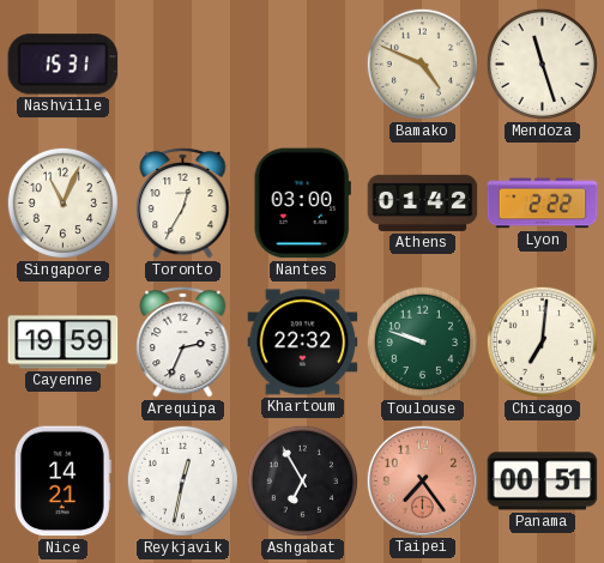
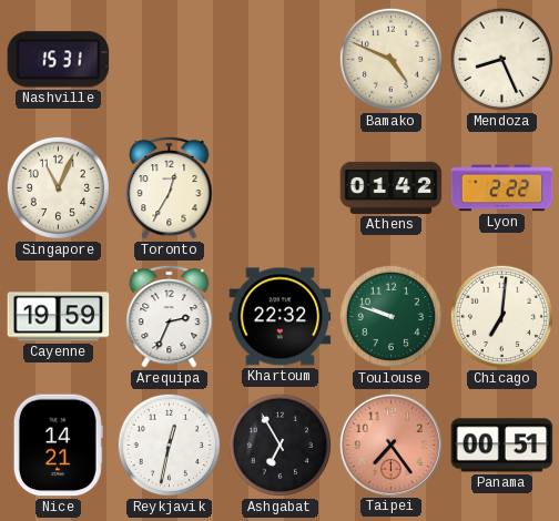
Mendoza: 11:27 -> 8:26 (501, 59)
Nantes: 03:00 -> none (302, 204)
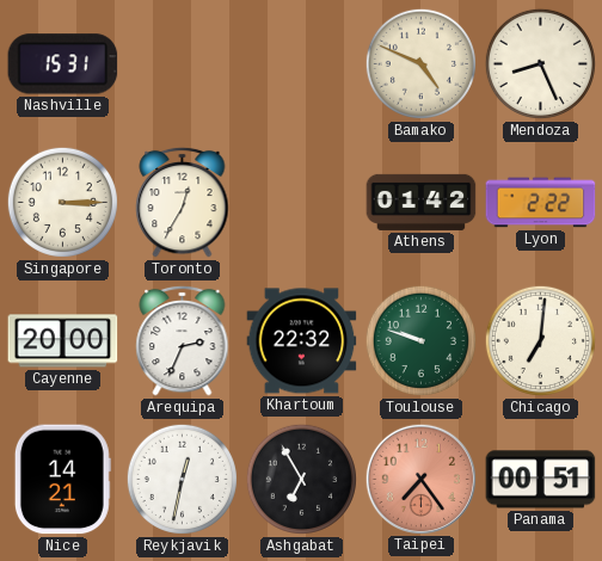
Singapore: 11:04 -> 3:15 (62, 202)
Cayenne: 19:59 -> 20:00 (63, 341)
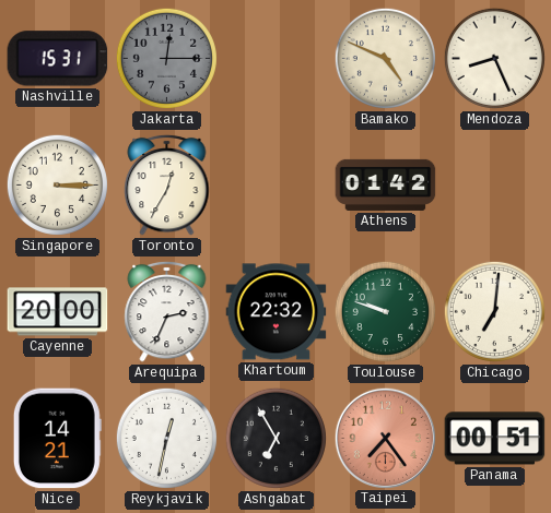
Jakarta: none -> 12:15 (166, 58)
Lyon: 2:22 -> none (541, 203)
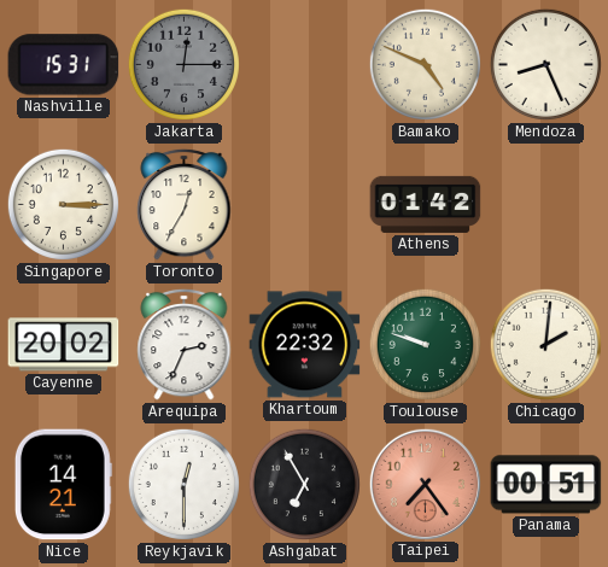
Cayenne: 20:00 -> 20:02 (64, 345)
Chicago: 7:01 -> 2:01 (545, 344)
Reykjavik: 12:32 -> 12:30 (183, 484)
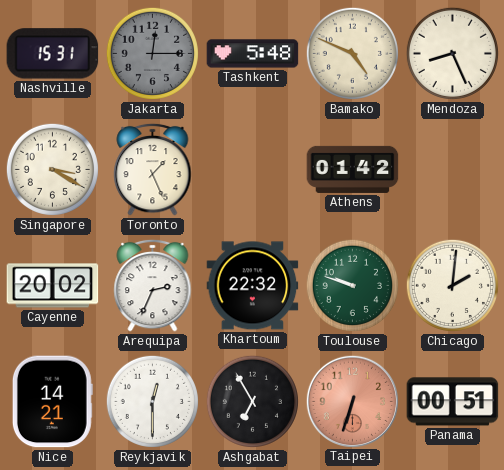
Tashkent: none -> 5:48 (253, 54)
Singapore: 3:15 -> 3:20 (52, 169)
Toronto: 12:35 -> 1:26 (153, 169)
Taipei: 7:24 -> 6:33 (352, 401)
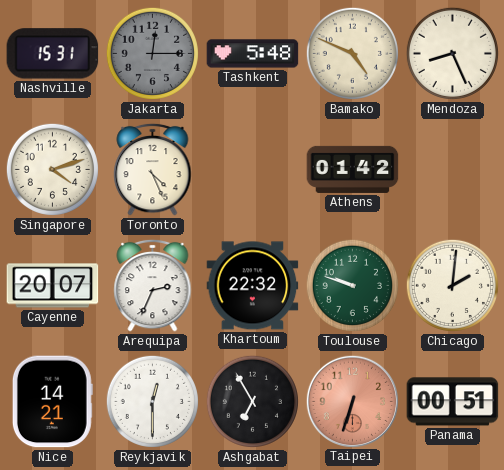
Singapore: 3:20 -> 4:12 (52, 169)
Toronto: 1:26 -> 4:26 (153, 169)
Cayenne: 20:02 -> 20:07 (53, 286)
